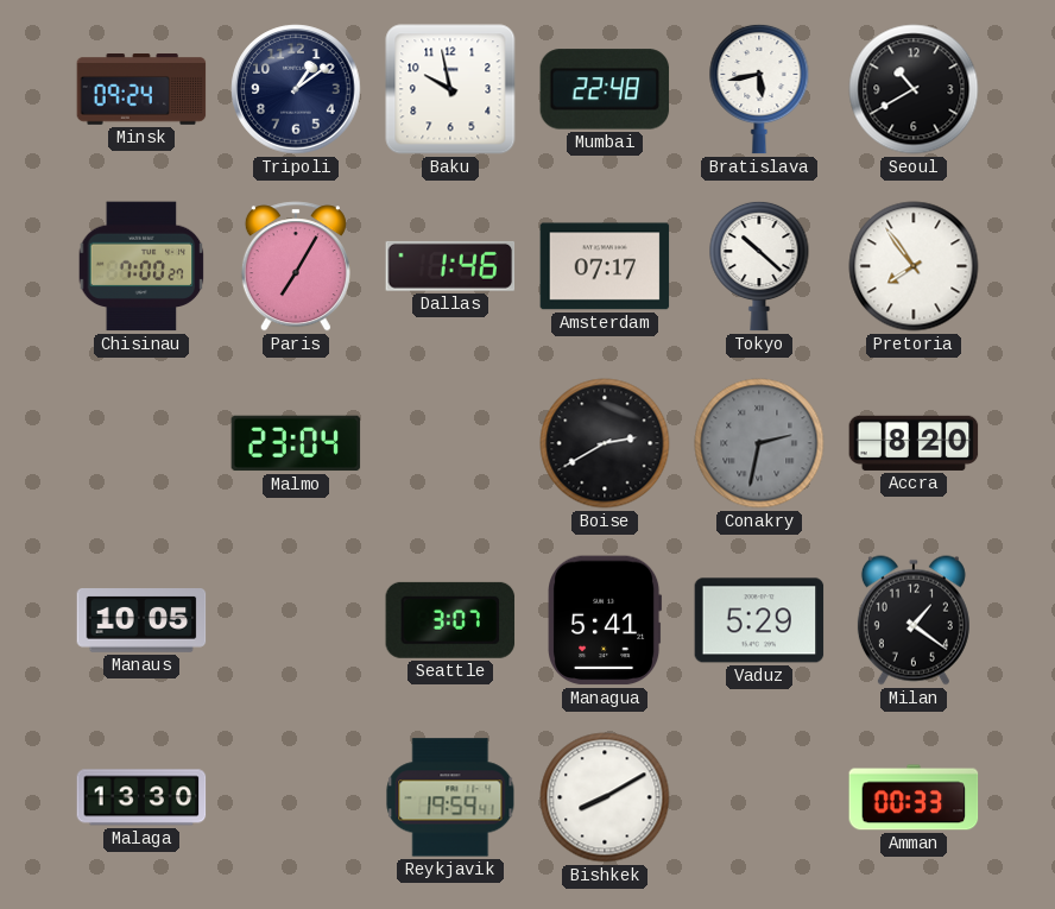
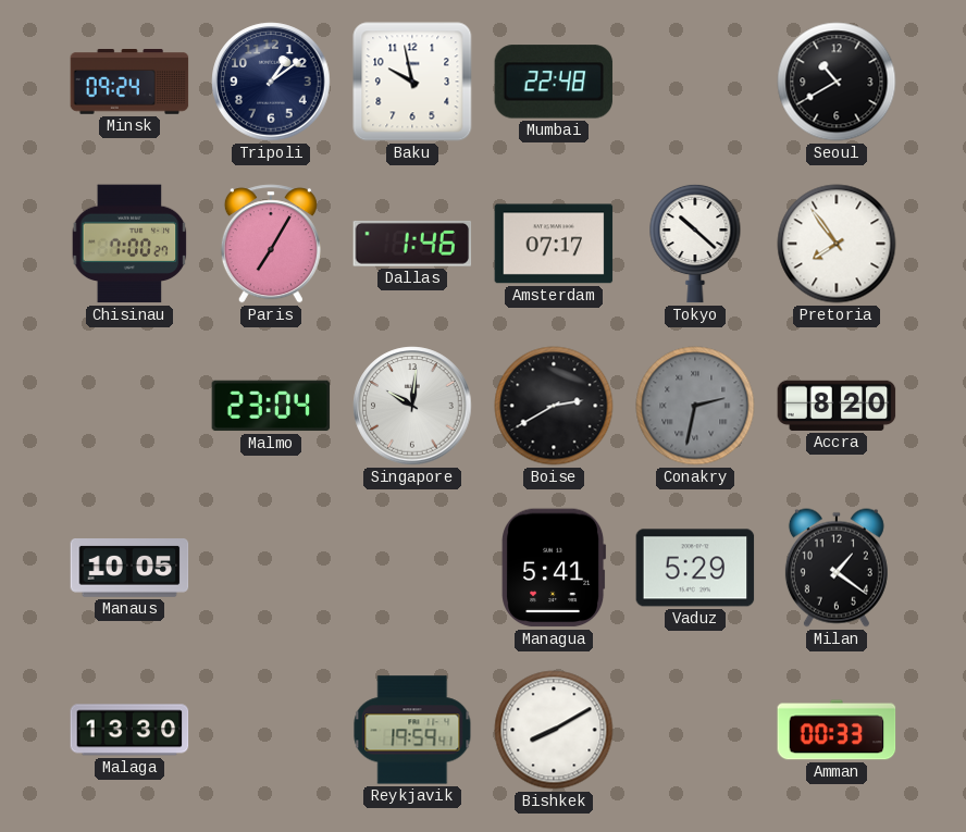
Bratislava: 5:43 -> none (759, 89)
Singapore: none -> 10:01 (412, 406)
Seattle: 3:07 -> none (450, 620)
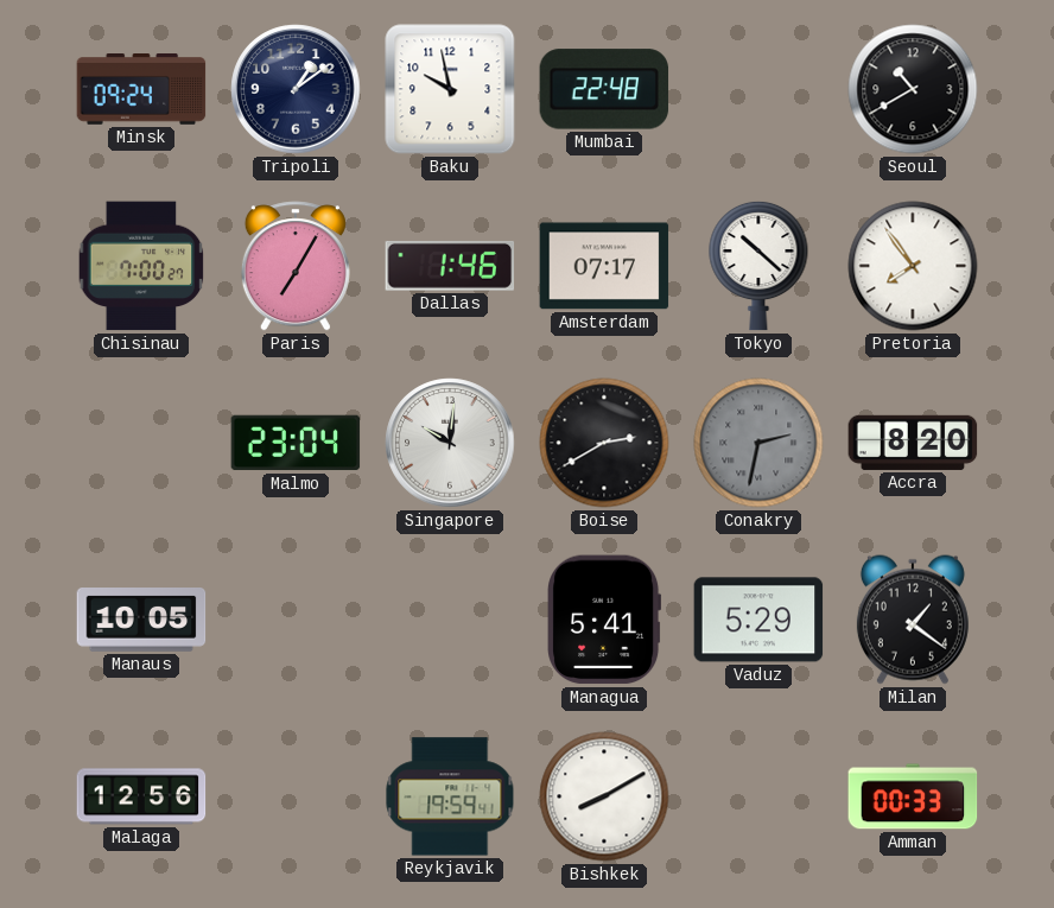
Malaga: 13:30 -> 12:56 (141, 796)
